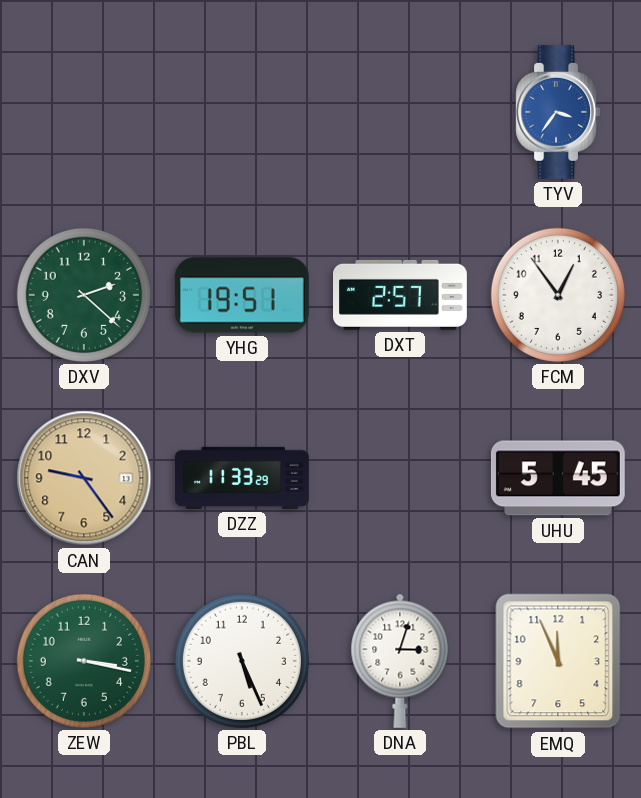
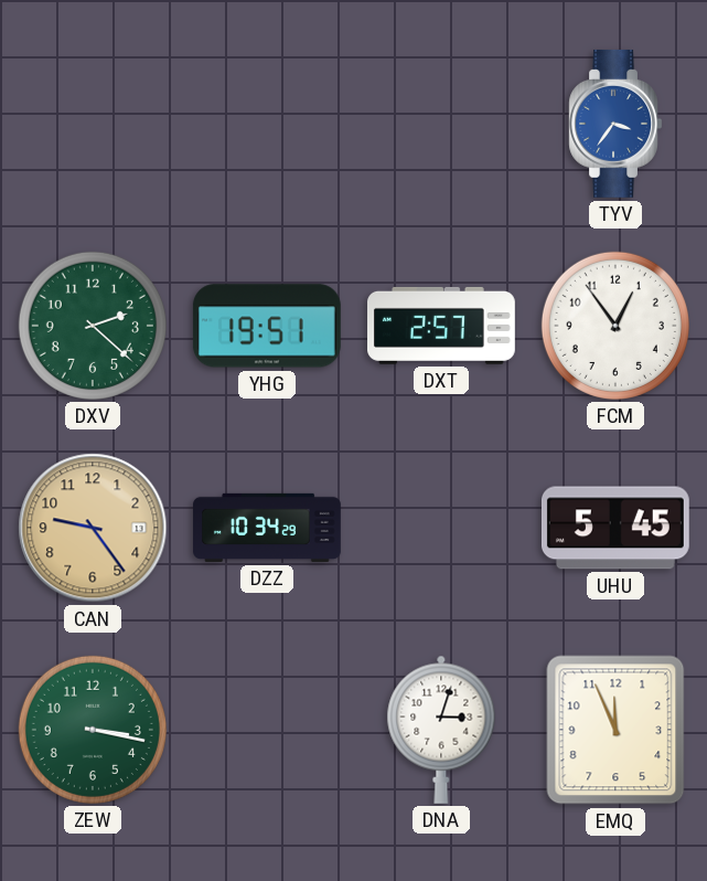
DZZ: 11:33 -> 10:34 (268, 528)
PBL: 5:26 -> none (242, 661)
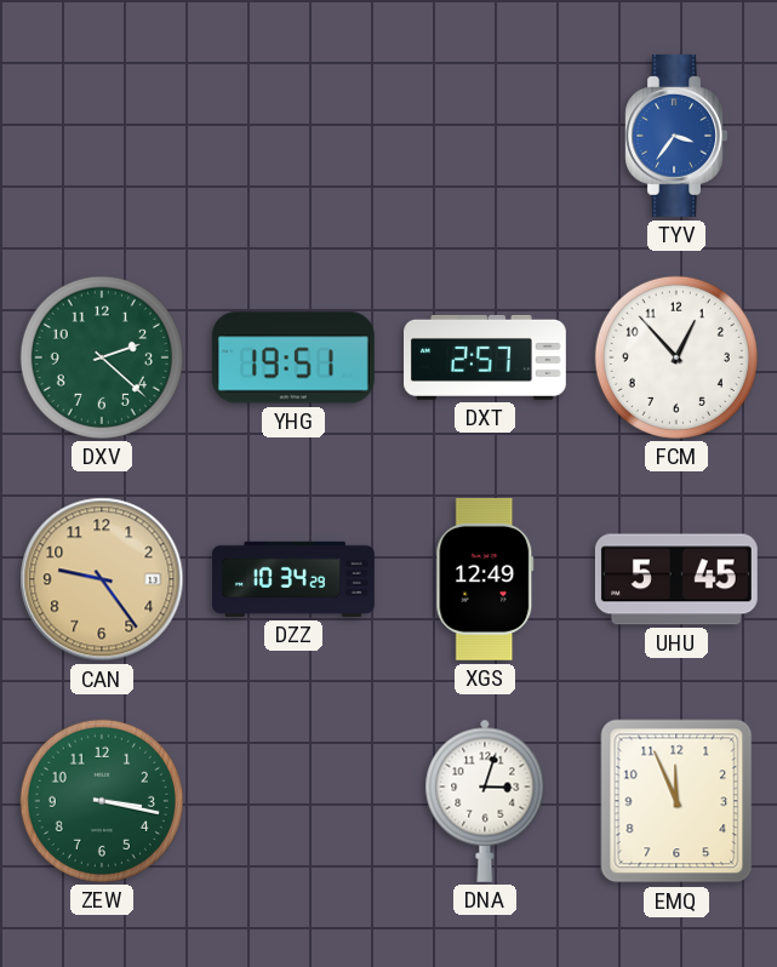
FCM: 12:54 -> 12:53 (676, 357)
XGS: none -> 12:49 (485, 579)
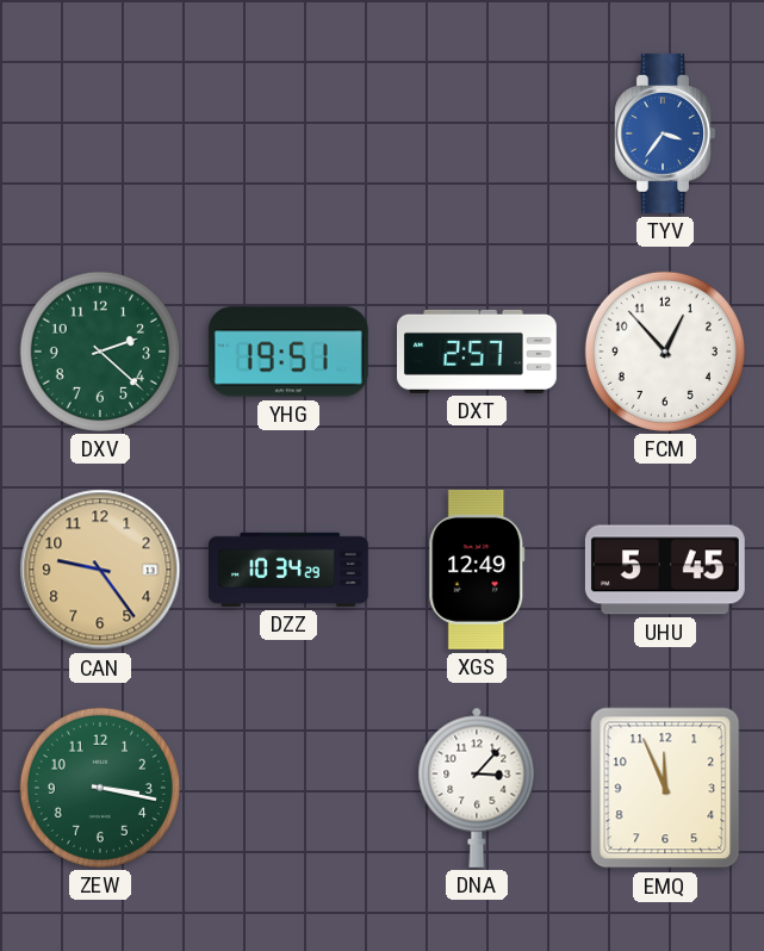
DNA: 3:03 -> 3:07 (477, 788)
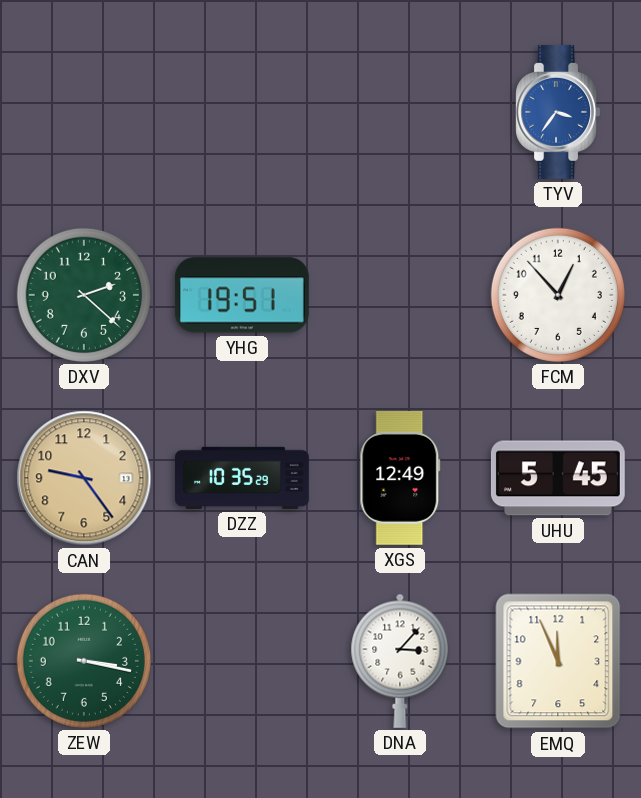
DXT: 2:57 -> none (478, 352)
DZZ: 10:34 -> 10:35 (243, 478)
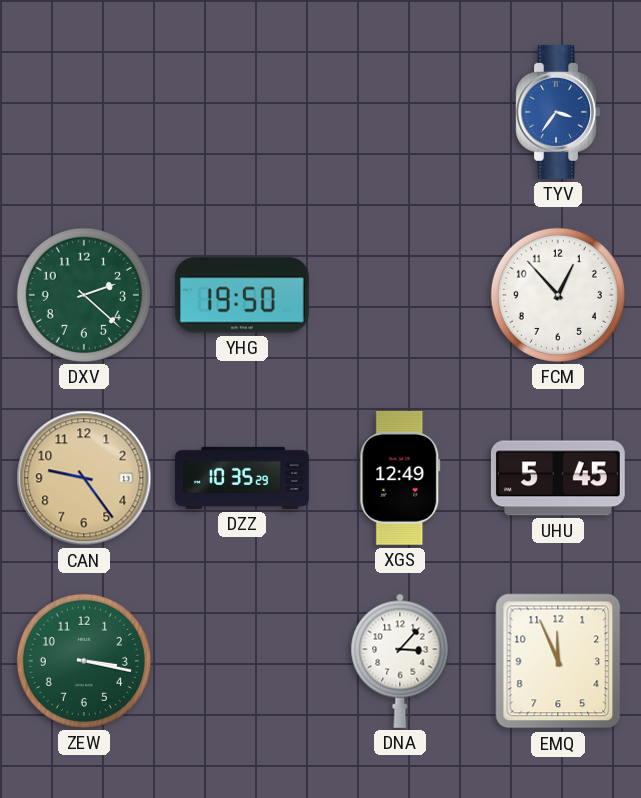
YHG: 19:51 -> 19:50 (242, 295)
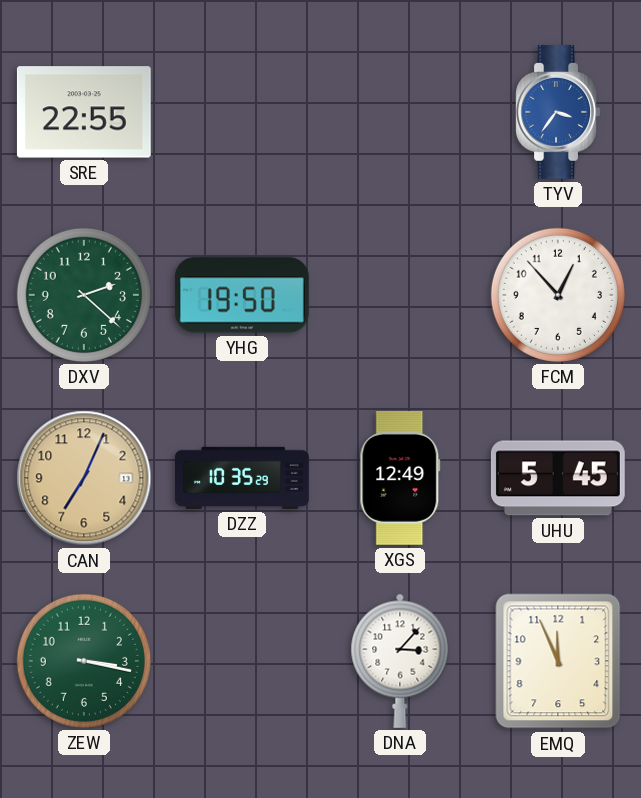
SRE: none -> 22:55 (84, 112)
CAN: 9:24 -> 7:04 (84, 478)
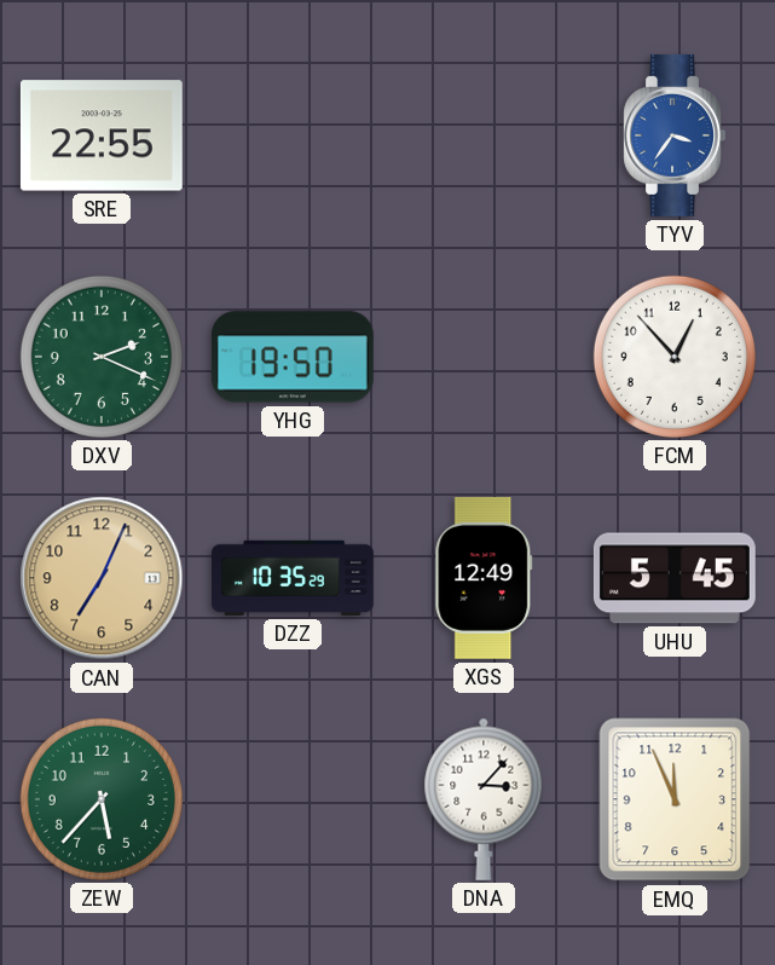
DXV: 2:22 -> 2:19 (102, 357)
ZEW: 3:17 -> 5:37 (102, 799)
